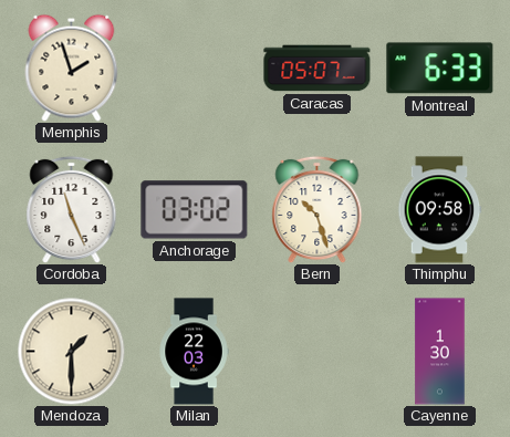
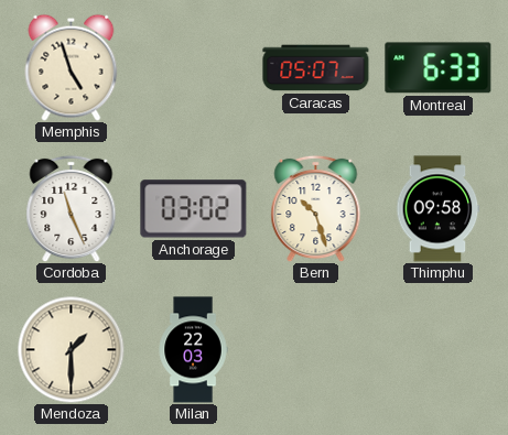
Memphis: 1:57 -> 4:57 (72, 67)
Cayenne: 1:30 -> none (440, 352)
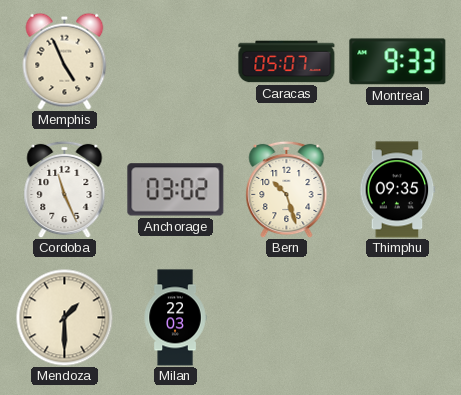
Memphis: 4:57 -> 4:56 (65, 61)
Montreal: 6:33 -> 9:33 (398, 62)
Thimphu: 09:58 -> 09:35 (398, 190)
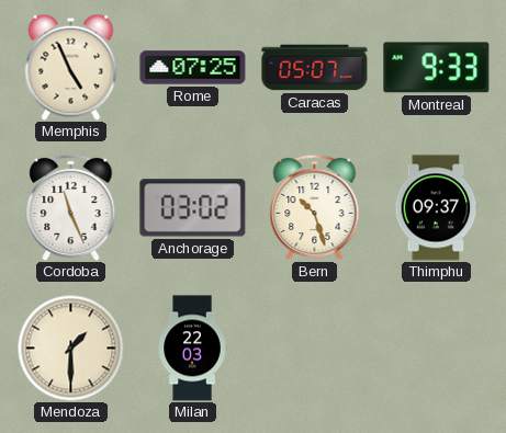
Rome: none -> 07:25 (193, 68)
Thimphu: 09:35 -> 09:37 (437, 208)
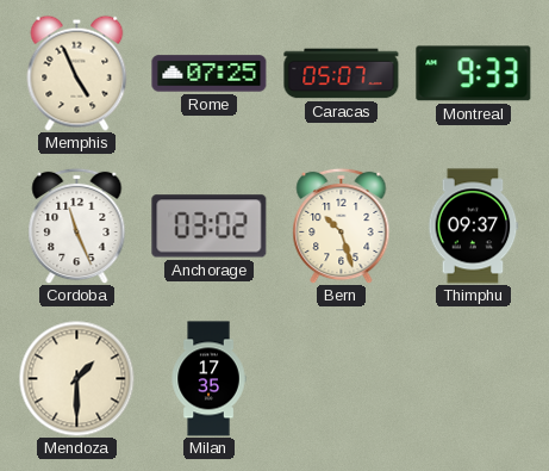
Milan: 22:03 -> 17:35 (208, 379)
